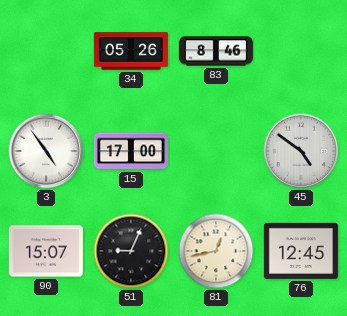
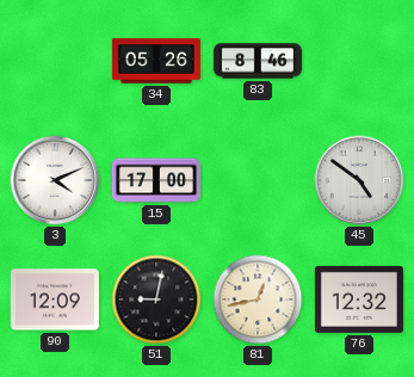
3: 4:54 -> 4:11 (55, 180)
90: 15:07 -> 12:09 (55, 299)
51: 9:04 -> 9:02 (156, 299)
76: 12:45 -> 12:32 (359, 299)
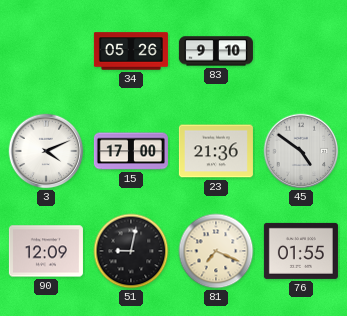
83: 8:46 -> 9:10 (216, 51)
23: none -> 21:36 (216, 151)
81: 12:43 -> 7:19 (216, 251)
76: 12:32 -> 01:55 (301, 251)
